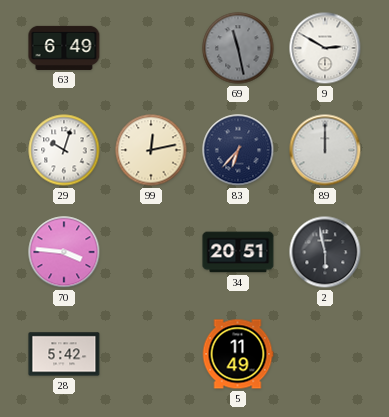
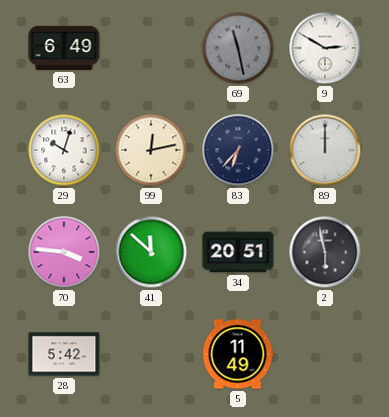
41: none -> 11:52 (151, 252)
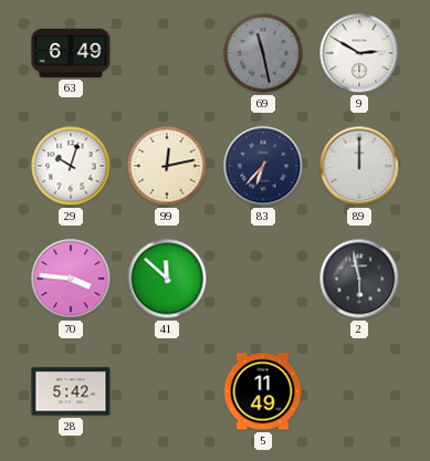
34: 20:51 -> none (238, 252)
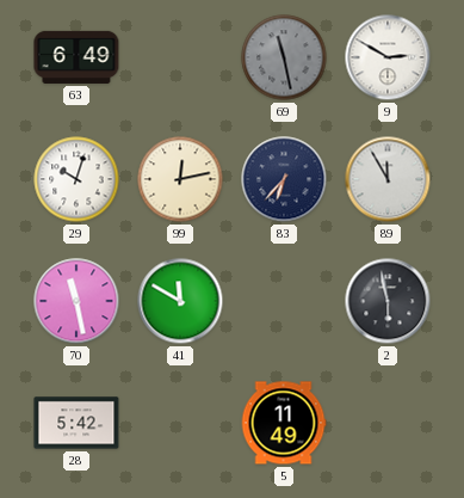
89: 12:00 -> 11:55 (388, 179)
70: 3:46 -> 11:28 (76, 301)
41: 11:52 -> 11:50 (180, 301)
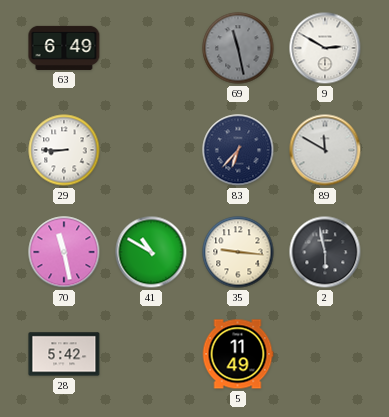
29: 10:03 -> 8:45 (64, 150)
99: 12:13 -> none (180, 179)
89: 11:55 -> 11:50 (325, 150)
41: 11:50 -> 10:50 (151, 252)
35: none -> 9:16 (238, 252)
